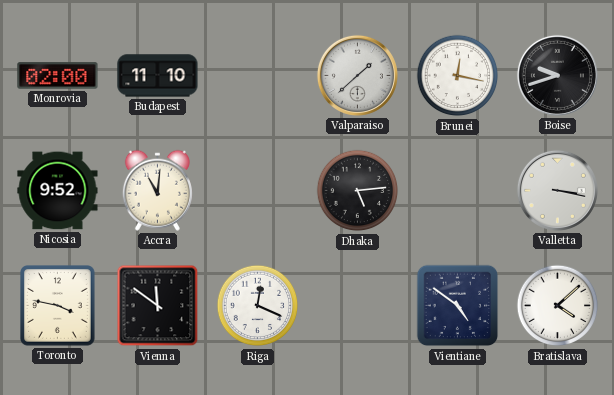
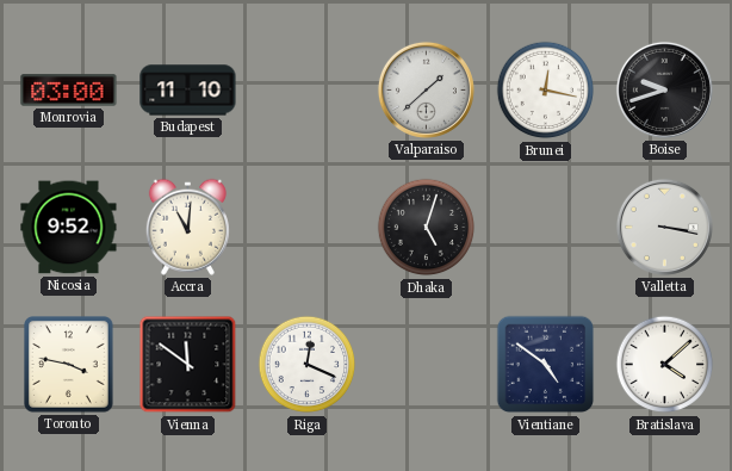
Monrovia: 02:00 -> 03:00 (69, 91)
Dhaka: 5:14 -> 5:03 (427, 228)
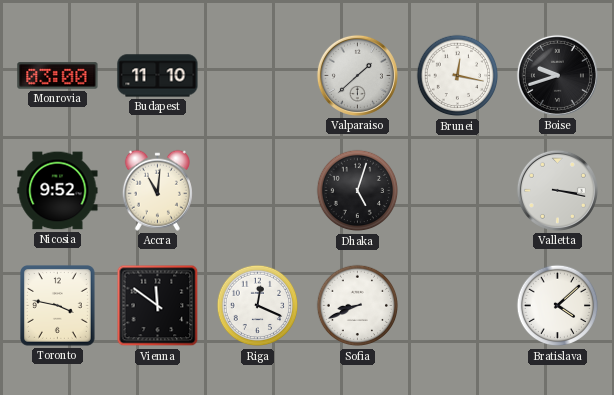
Sofia: none -> 8:41 (358, 306)
Vientiane: 4:51 -> none (546, 365)
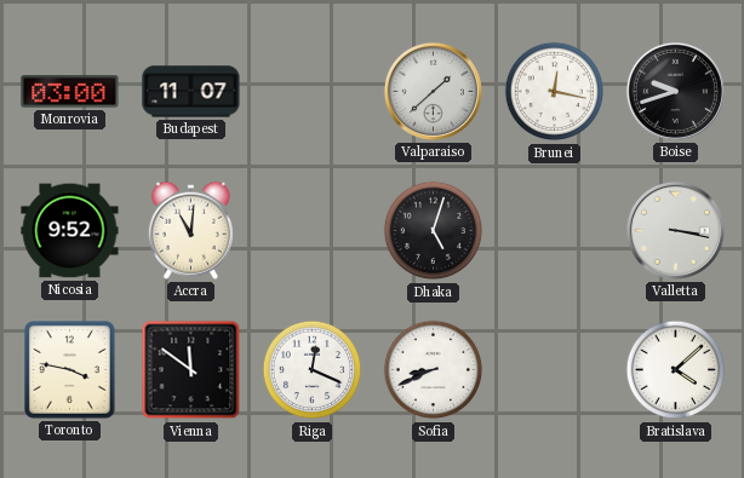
Budapest: 11:10 -> 11:07 (191, 92)
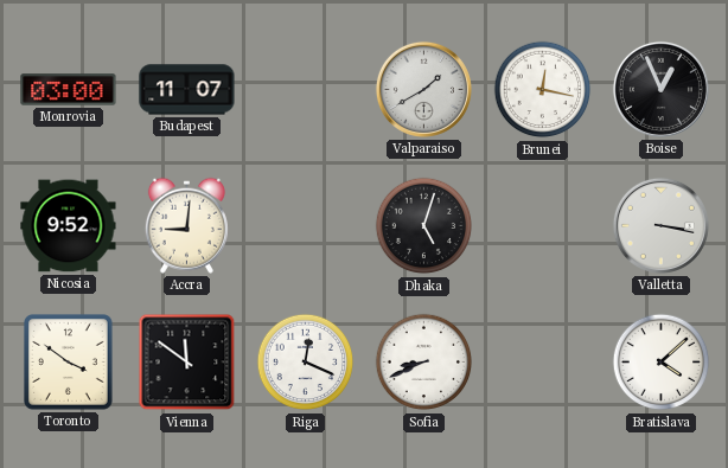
Valparaiso: 1:38 -> 1:40 (423, 89)
Boise: 9:42 -> 12:56 (660, 89)
Accra: 11:01 -> 9:01 (186, 225)
Toronto: 3:47 -> 3:51 (69, 363)
